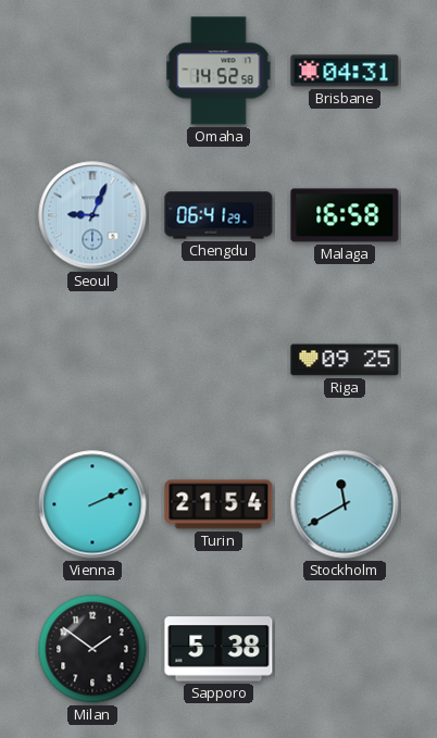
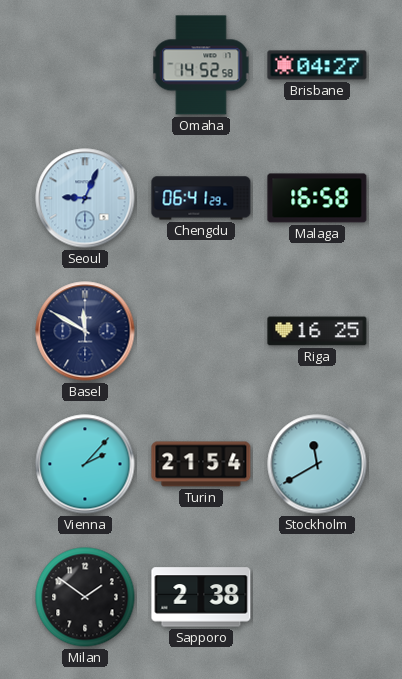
Brisbane: 04:31 -> 04:27 (317, 65)
Basel: none -> 11:50 (85, 331)
Riga: 09:25 -> 16:25 (317, 331)
Vienna: 2:11 -> 2:07 (85, 464)
Sapporo: 5:38 -> 2:38 (201, 597)
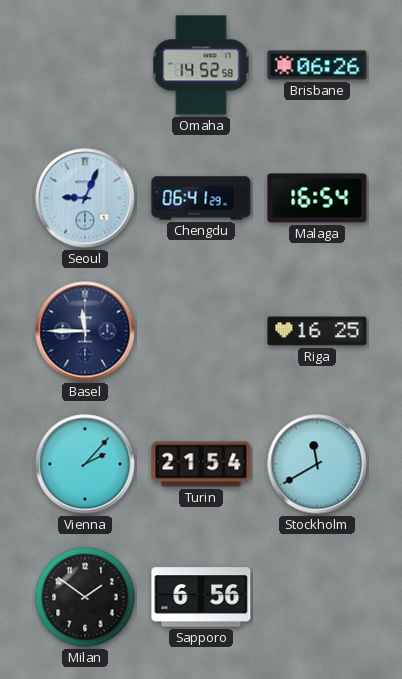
Brisbane: 04:27 -> 06:26 (317, 65)
Malaga: 16:58 -> 16:54 (317, 198)
Basel: 11:50 -> 11:45 (85, 331)
Sapporo: 2:38 -> 6:56 (201, 597)
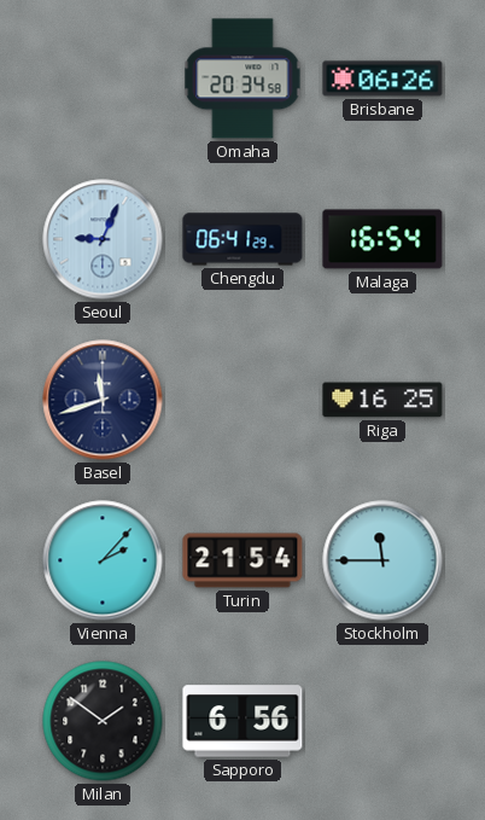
Omaha: 14:52 -> 20:34 (242, 78)
Basel: 11:45 -> 11:42 (103, 400)
Stockholm: 11:40 -> 11:45 (382, 560)
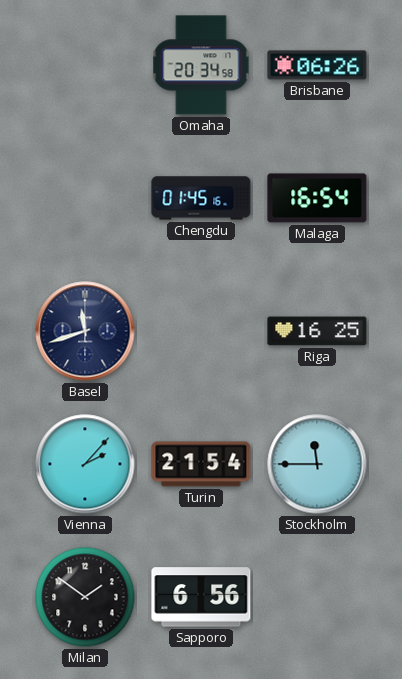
Seoul: 9:04 -> none (103, 239)
Chengdu: 06:41 -> 01:45 (201, 198)
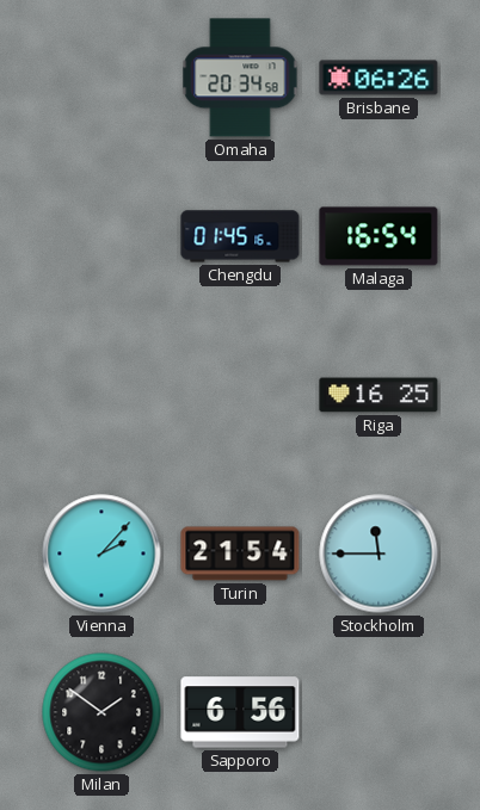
Basel: 11:42 -> none (85, 331)
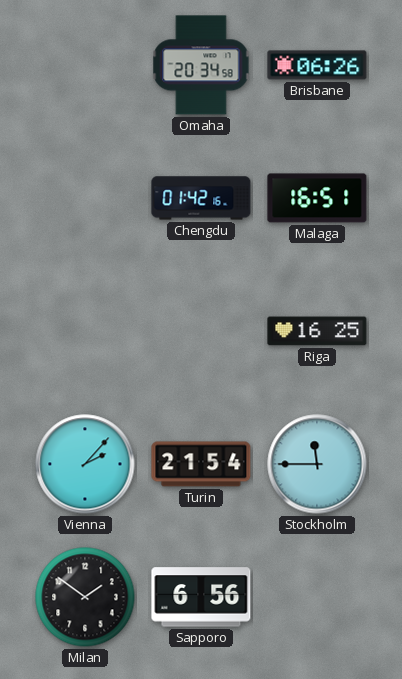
Chengdu: 01:45 -> 01:42 (201, 198)
Malaga: 16:54 -> 16:51 (317, 198)
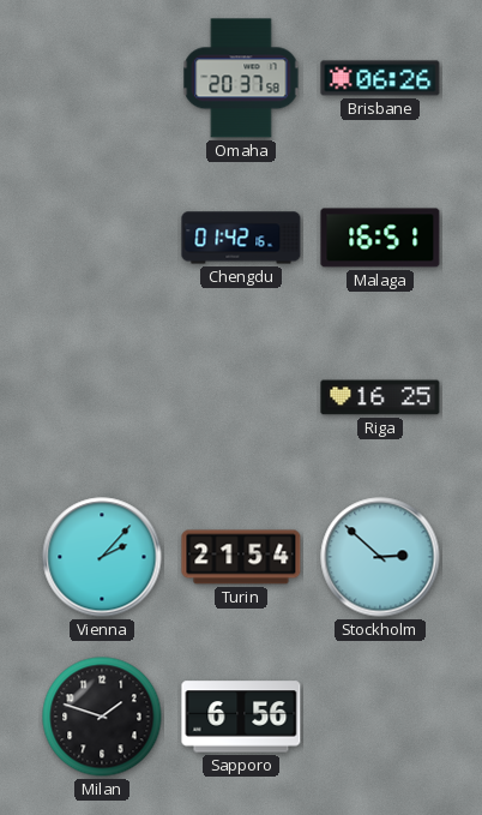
Omaha: 20:34 -> 20:37 (241, 78)
Stockholm: 11:45 -> 2:52 (380, 557)
Milan: 1:51 -> 1:48 (102, 717)
